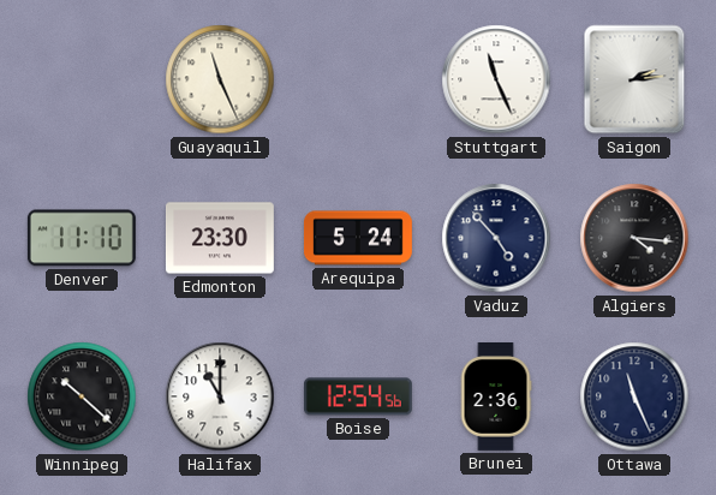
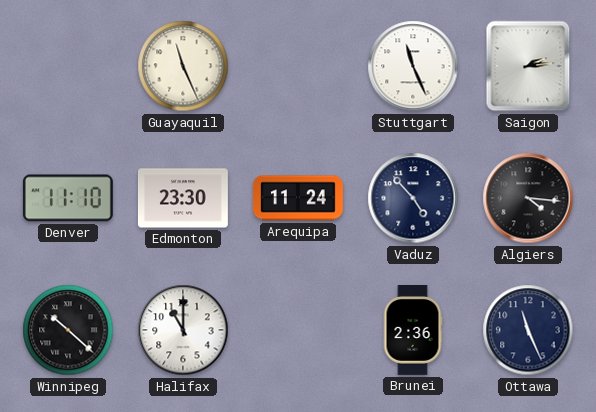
Arequipa: 5:24 -> 11:24 (298, 198)
Boise: 12:54 -> none (358, 396)
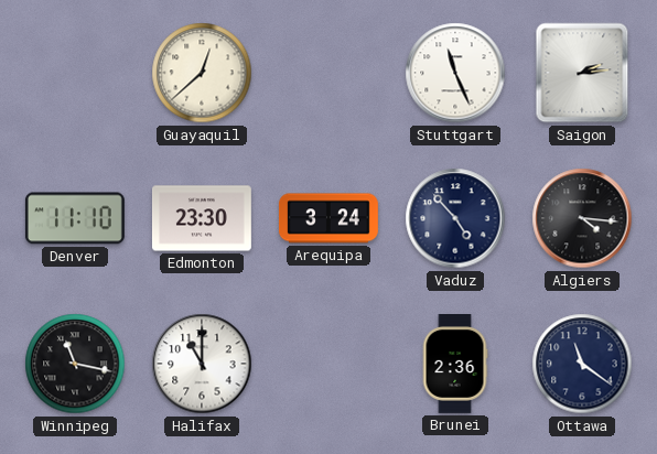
Guayaquil: 11:26 -> 12:38 (202, 73)
Arequipa: 11:24 -> 3:24 (328, 218)
Winnipeg: 10:22 -> 11:17 (75, 364)
Ottawa: 11:26 -> 11:21 (582, 364)
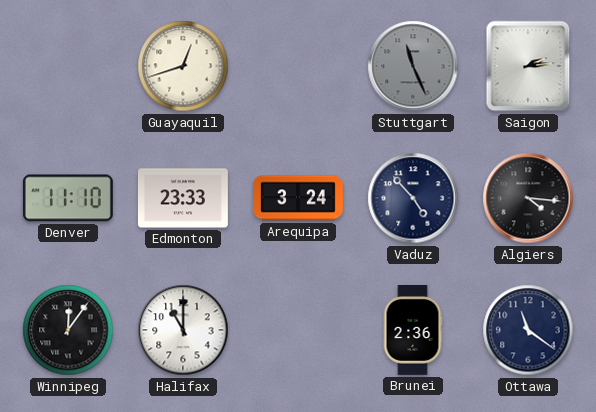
Guayaquil: 12:38 -> 12:42 (183, 66)
Stuttgart dial: white -> grey (413, 66)
Edmonton: 23:30 -> 23:33 (183, 198)
Winnipeg: 11:17 -> 12:06 (68, 330)
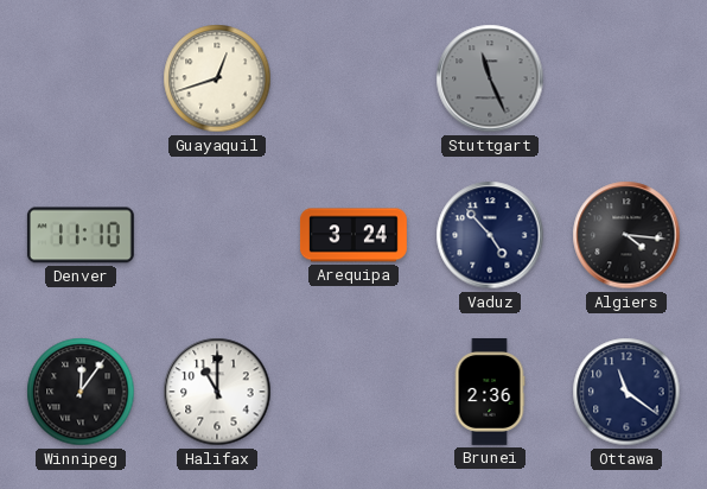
Saigon: 2:14 -> none (528, 66)
Edmonton: 23:33 -> none (183, 198)
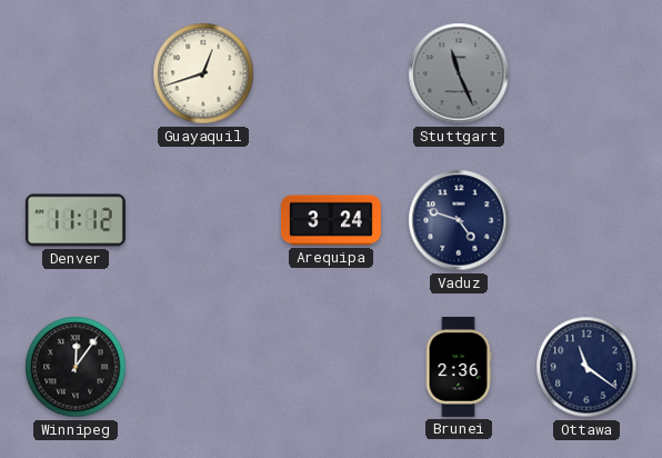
Denver: 11:10 -> 11:12 (76, 220)
Vaduz: 4:53 -> 4:48 (459, 220)
Algiers: 4:16 -> none (626, 235)
Halifax: 11:00 -> none (217, 392)
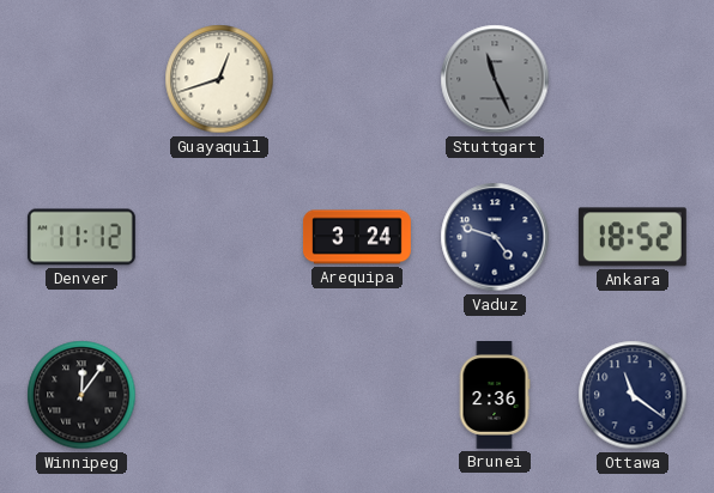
Ankara: none -> 18:52 (633, 237)
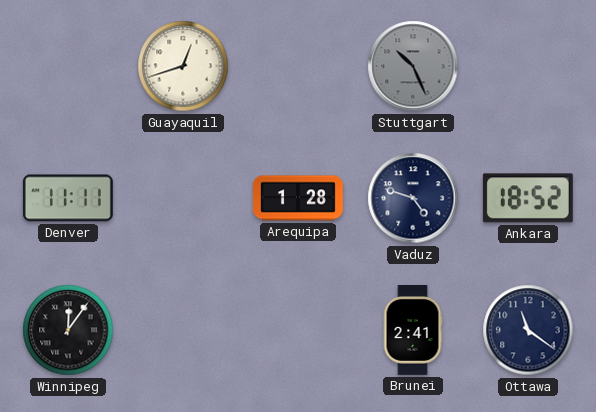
Stuttgart: 11:26 -> 10:26 (413, 66)
Denver: 11:12 -> 11:11 (68, 198)
Arequipa: 3:24 -> 1:28 (298, 198)
Brunei: 2:36 -> 2:41 (413, 331)
